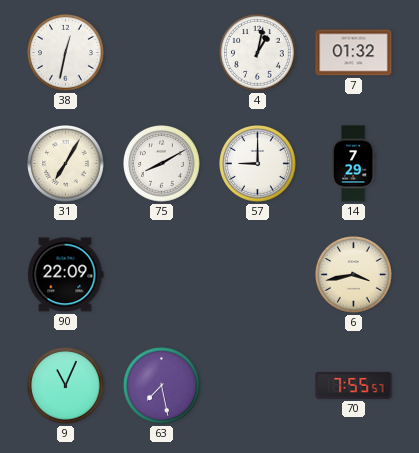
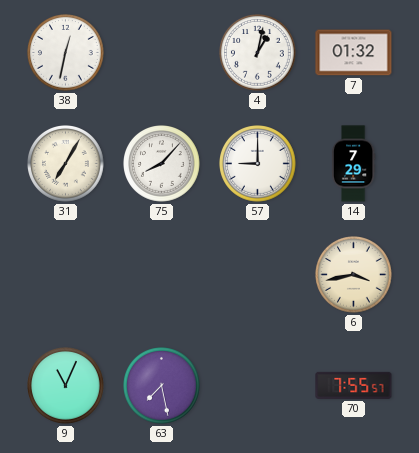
75: 8:10 -> 8:07 (162, 164)
90: 22:09 -> none (66, 275)
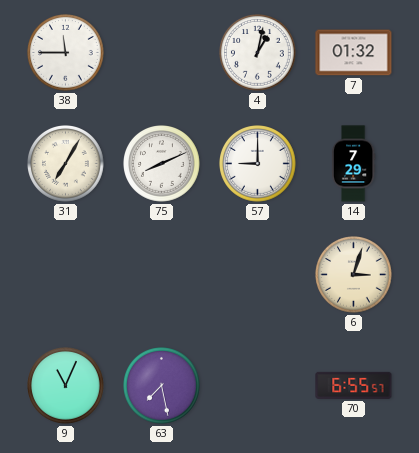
38: 12:32 -> 11:45 (66, 53)
75: 8:07 -> 8:11 (162, 164)
6: 3:43 -> 3:03 (354, 275)
70: 7:55 -> 6:55 (354, 385)
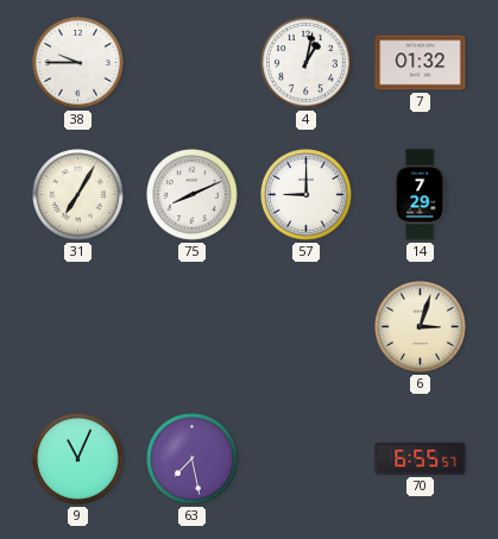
38: 11:45 -> 9:45 (78, 63)
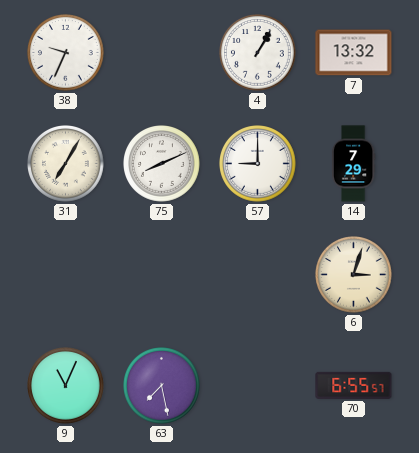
38: 9:45 -> 9:34 (66, 53)
4: 1:02 -> 1:05 (258, 53)
7: 01:32 -> 13:32 (354, 53)
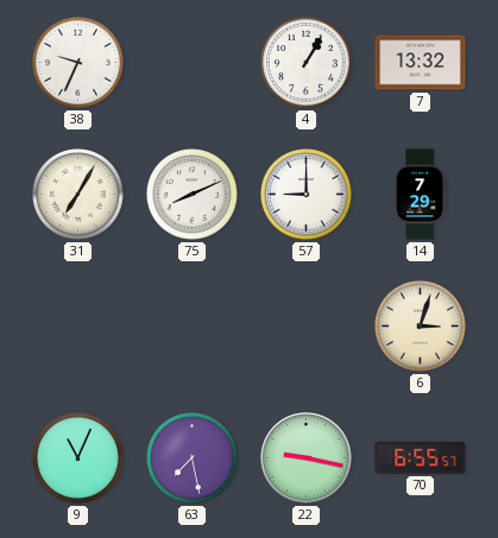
22: none -> 9:17 (307, 458)
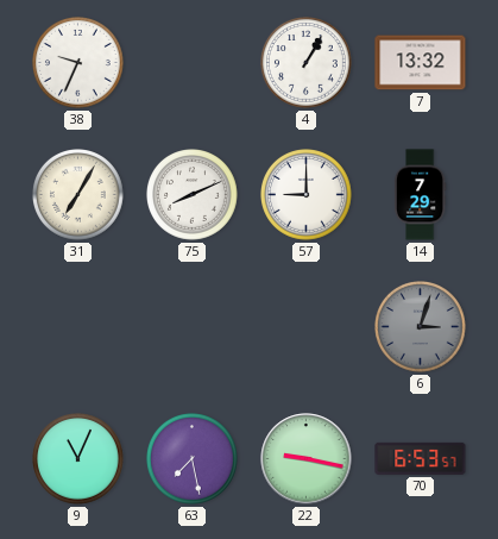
6 dial: cream -> grey (421, 327)
70: 6:55 -> 6:53 (421, 458)
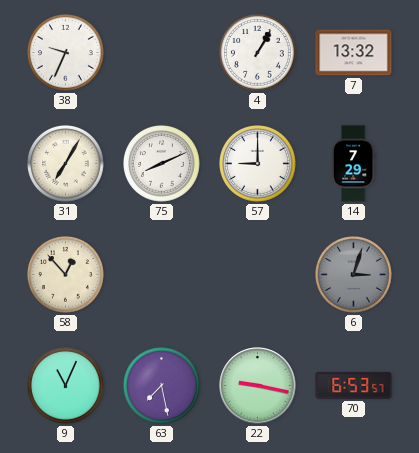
58: none -> 12:53 (66, 275)
